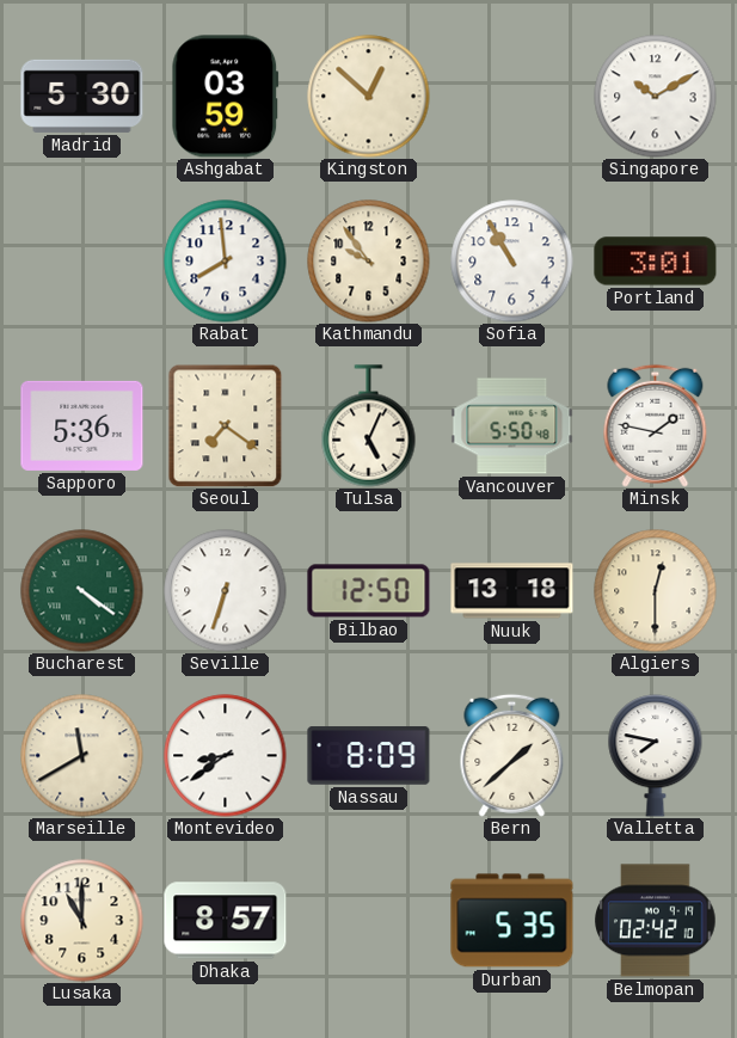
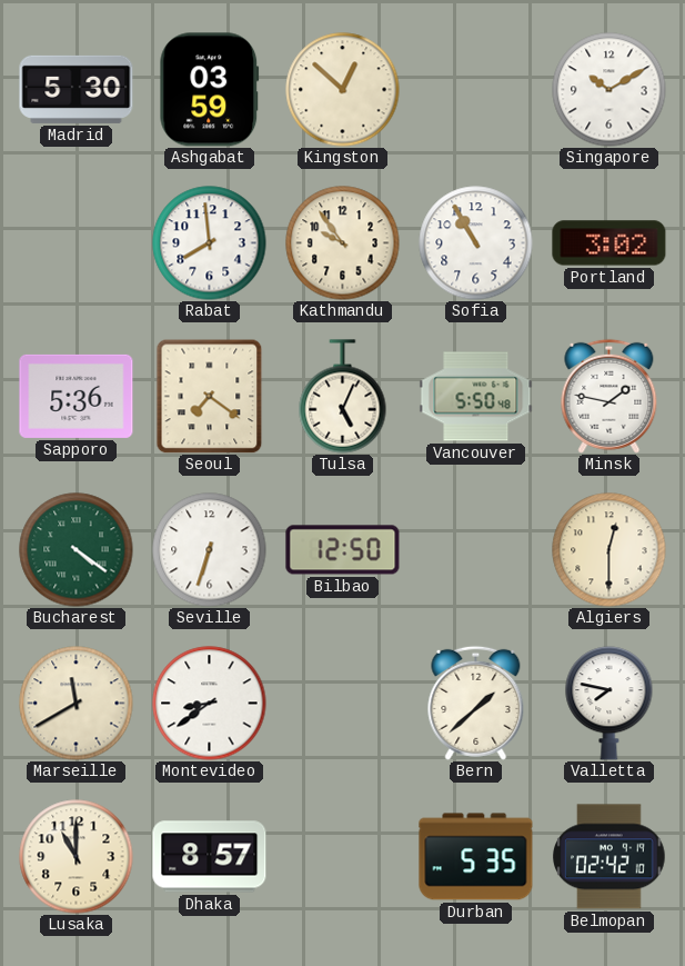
Portland: 3:01 -> 3:02 (610, 243)
Nuuk: 13:18 -> none (512, 591)
Nassau: 8:09 -> none (369, 756)
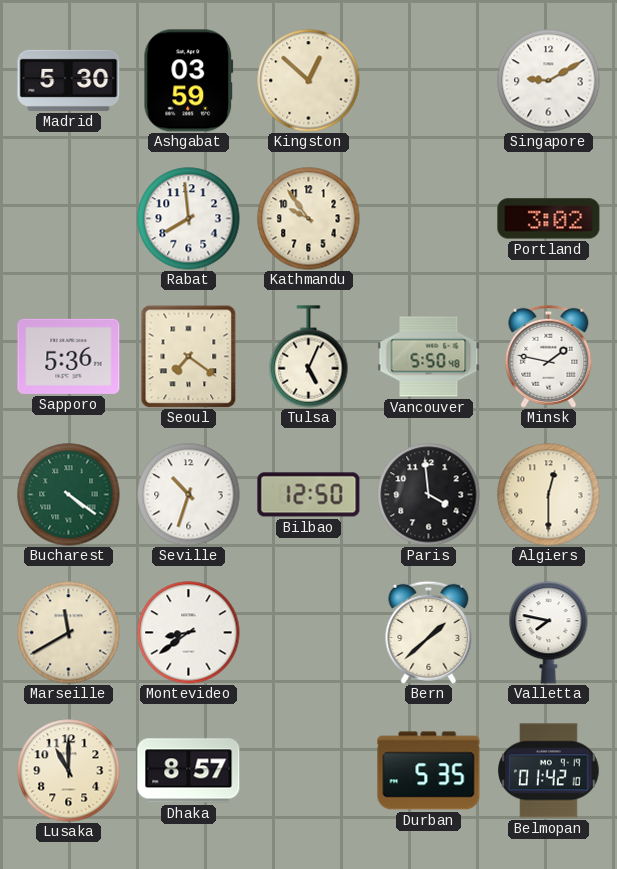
Singapore: 10:10 -> 9:10 (549, 81)
Sofia: 10:55 -> none (476, 243)
Seville: 6:33 -> 10:33 (189, 495)
Paris: none -> 3:59 (429, 495)
Belmopan: 02:42 -> 01:42 (549, 771)
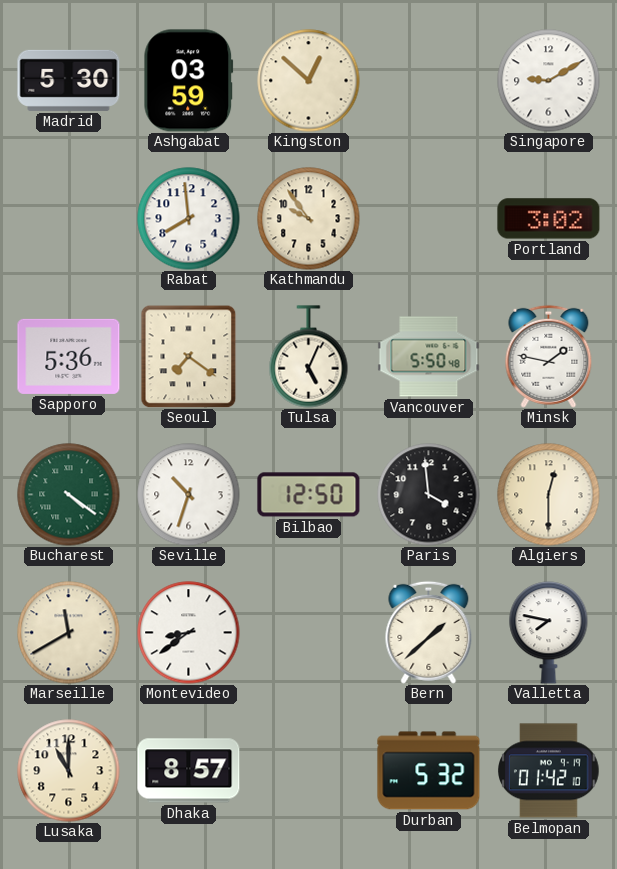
Durban: 5:35 -> 5:32 (429, 771)
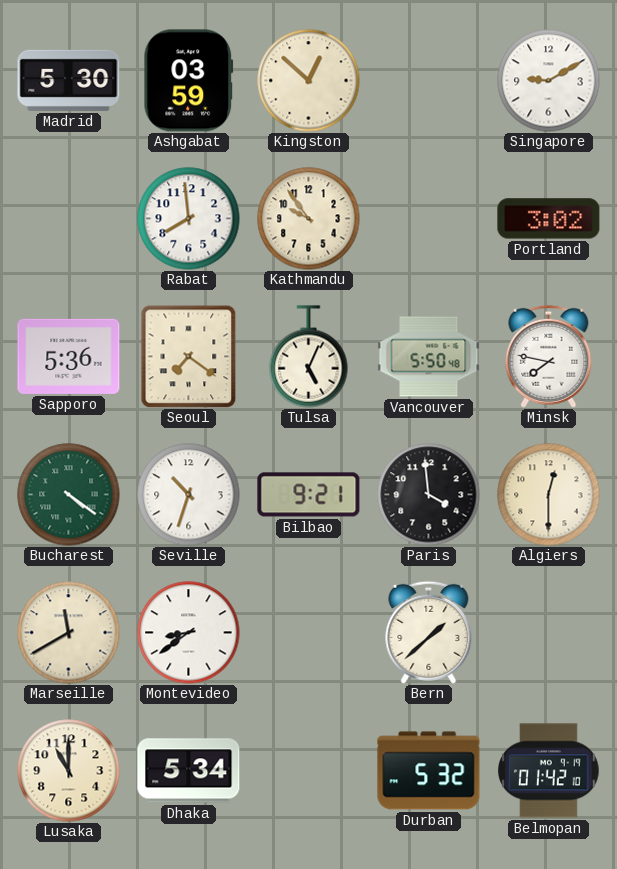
Minsk: 1:47 -> 7:47 (549, 356)
Bilbao: 12:50 -> 9:21 (309, 495)
Valletta: 7:47 -> none (549, 633)
Dhaka: 8:57 -> 5:34 (189, 771)
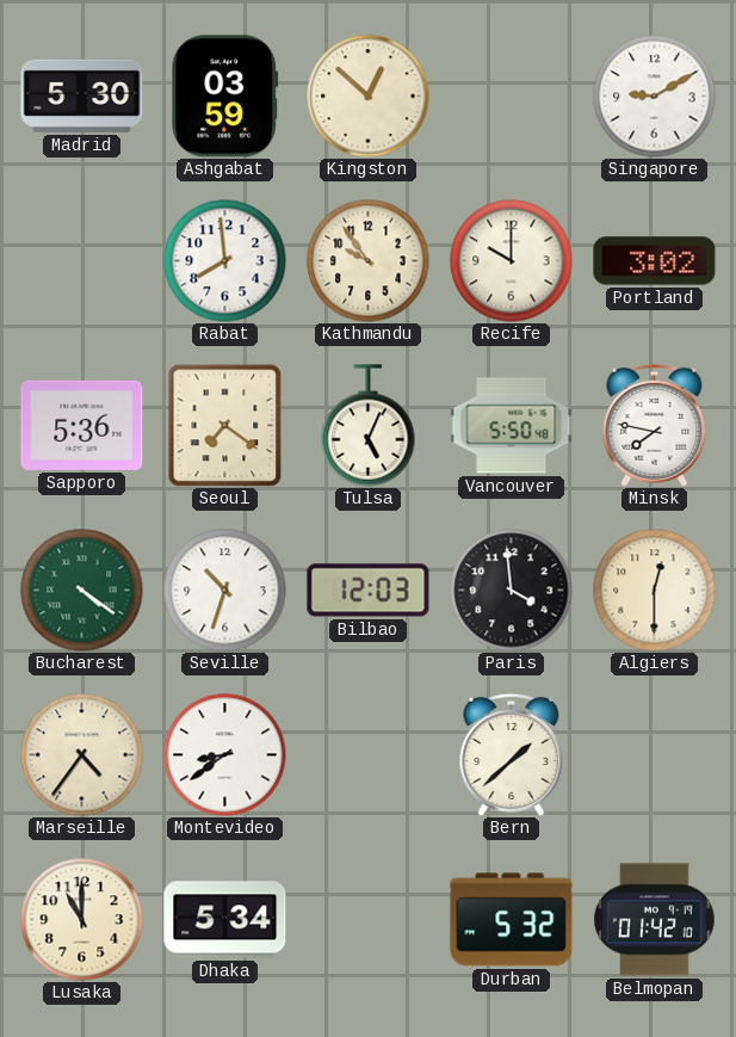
Recife: none -> 10:00 (512, 261)
Bilbao: 9:21 -> 12:03 (369, 591)
Marseille: 11:40 -> 4:36 (82, 755)
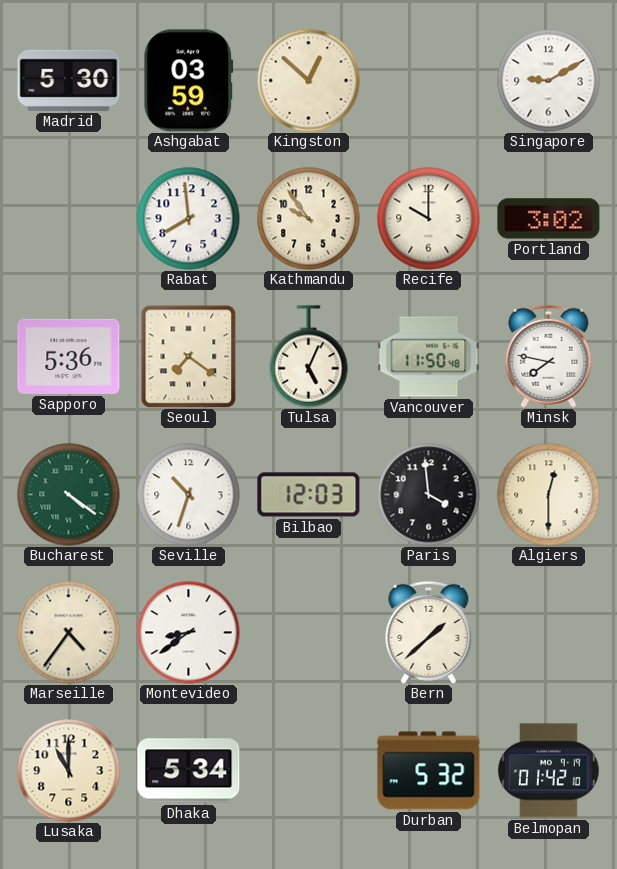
Vancouver: 5:50 -> 11:50 (429, 357)
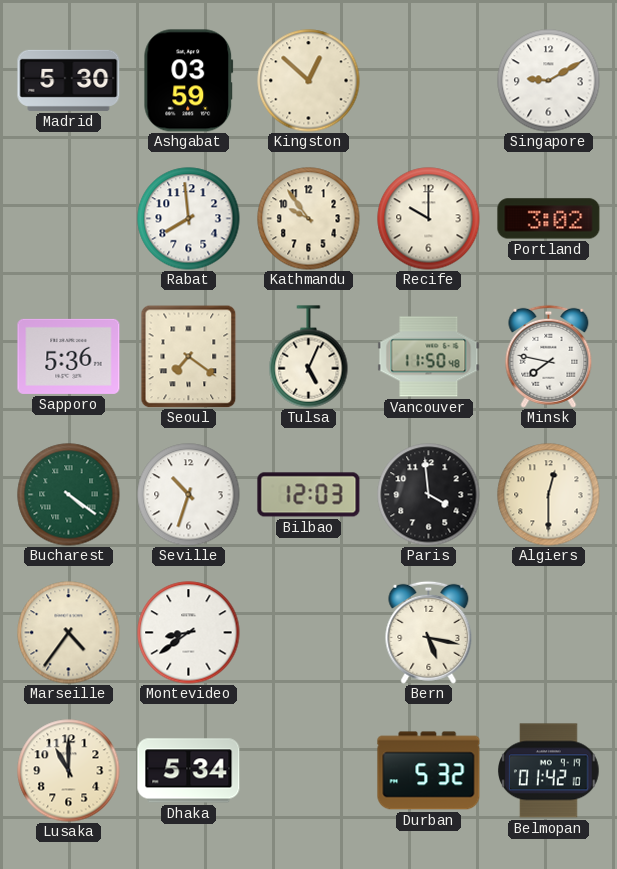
Bern: 1:38 -> 5:17 (429, 632)
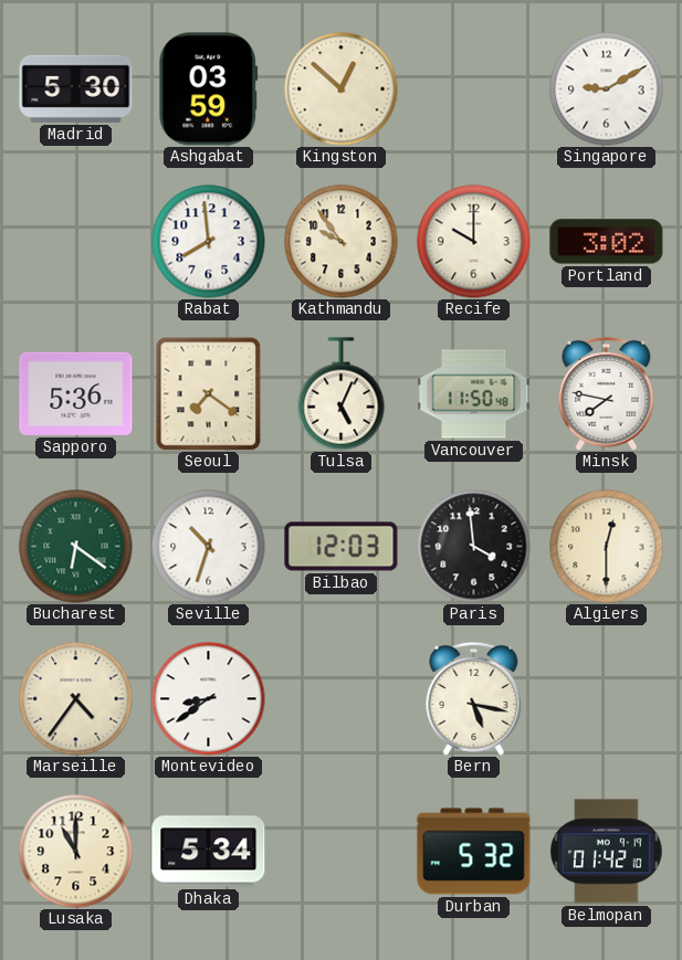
Bucharest: 4:21 -> 6:21 (76, 547)
